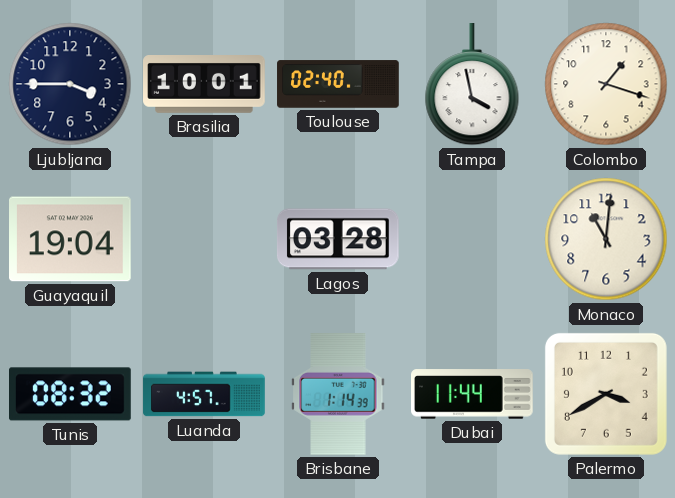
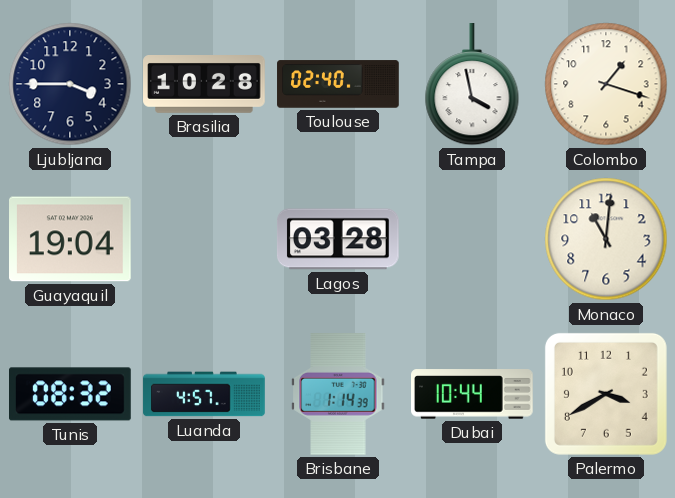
Brasilia: 10:01 -> 10:28 (204, 85)
Dubai: 11:44 -> 10:44 (473, 394)
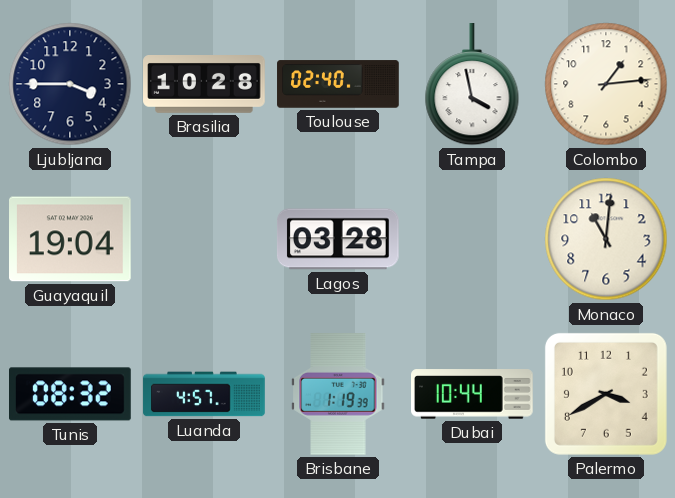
Colombo: 1:18 -> 1:14 (606, 84)
Brisbane: 1:14 -> 1:19 (338, 395)
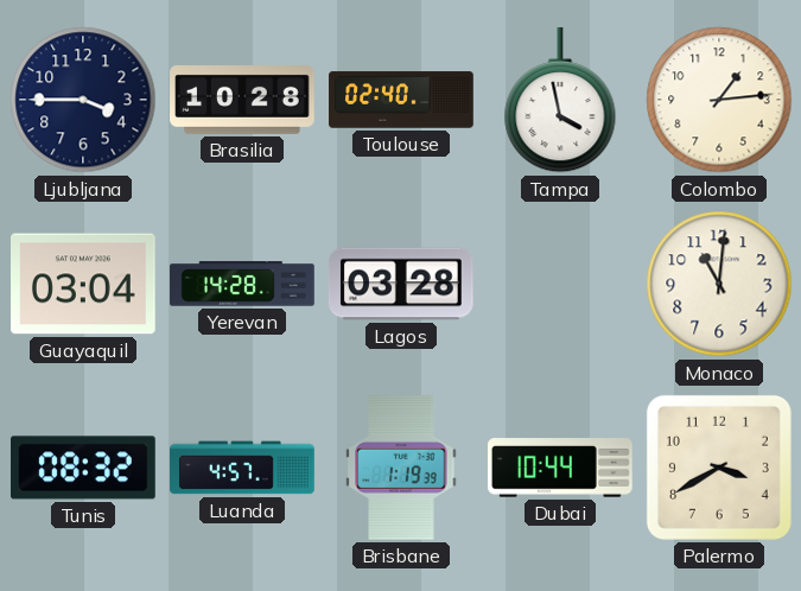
Guayaquil: 19:04 -> 03:04 (84, 284)
Yerevan: none -> 14:28 (242, 284)
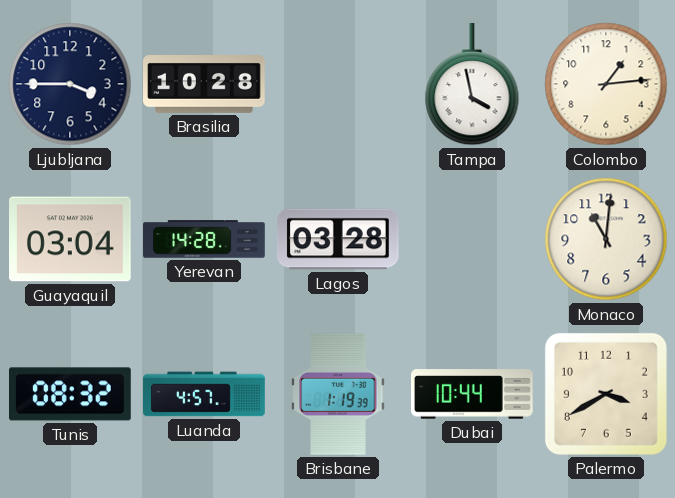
Toulouse: 02:40 -> none (401, 100)
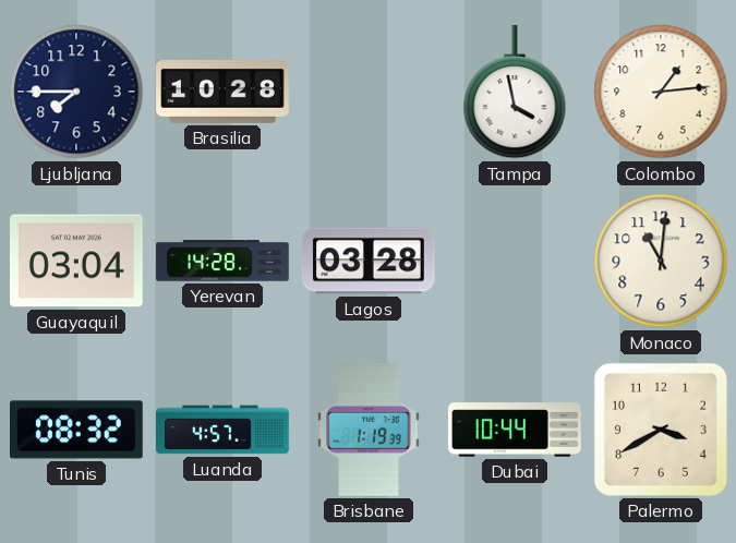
Ljubljana: 3:45 -> 7:45 (76, 92)
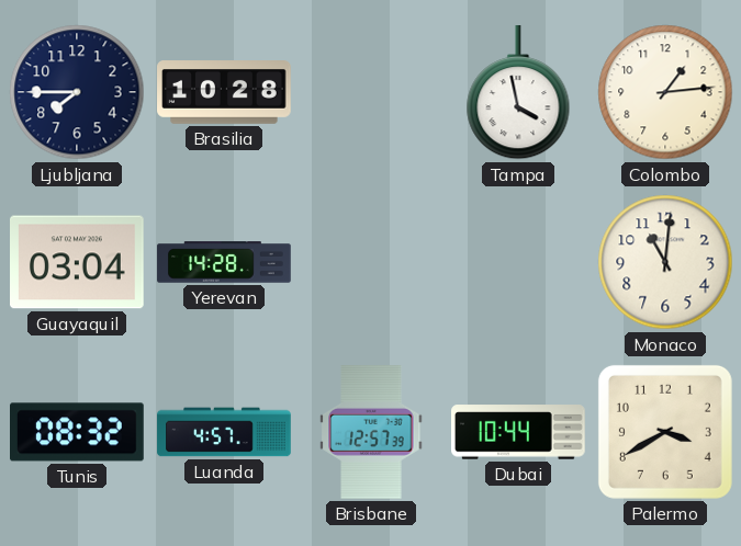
Lagos: 03:28 -> none (369, 261)
Brisbane: 1:19 -> 12:57 (371, 433)
